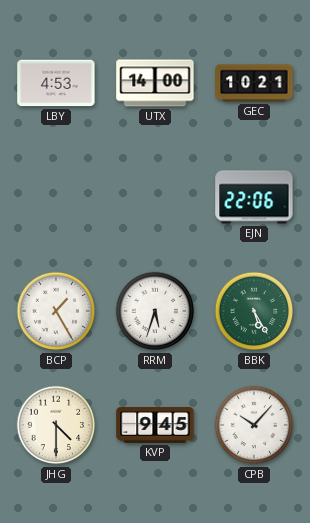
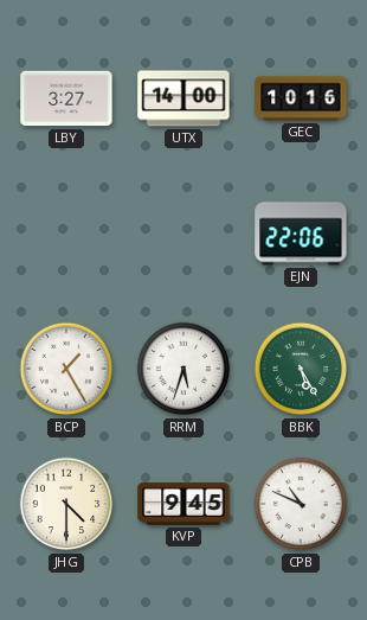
LBY: 4:53 -> 3:27 (66, 98)
GEC: 10:21 -> 10:16 (301, 98)
CPB: 10:07 -> 10:49 (301, 504)
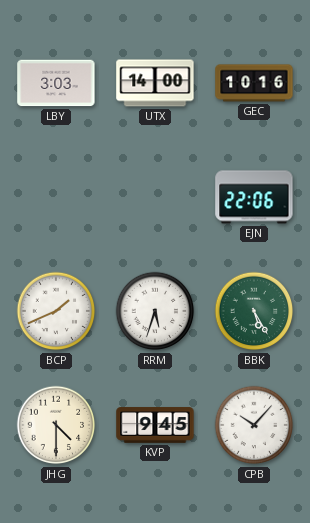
LBY: 3:27 -> 3:03 (56, 83)
BCP: 1:25 -> 1:41 (56, 311)
CPB: 10:49 -> 10:07 (254, 425)
